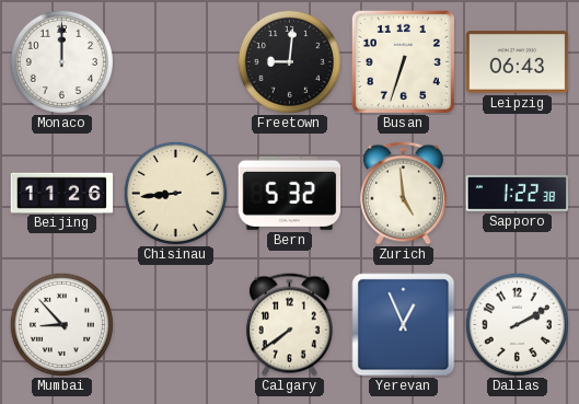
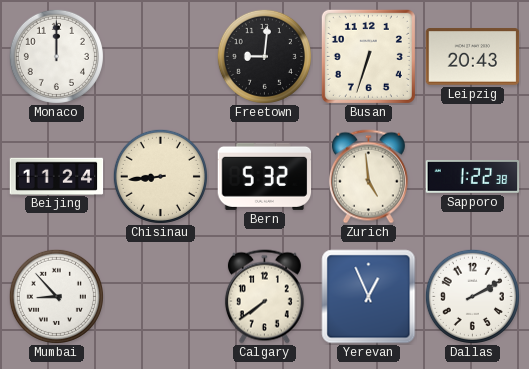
Leipzig: 06:43 -> 20:43 (473, 57)
Beijing: 11:26 -> 11:24 (57, 176)
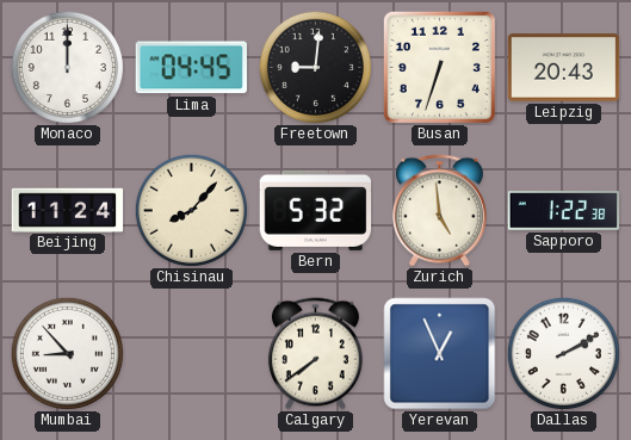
Lima: none -> 04:45 (191, 68)
Chisinau: 8:44 -> 8:07 (191, 210)
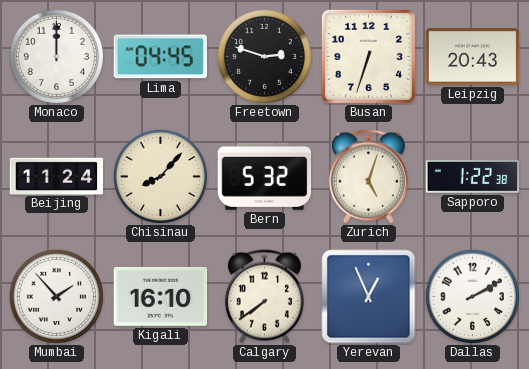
Freetown: 9:01 -> 2:48 (264, 56)
Zurich: 4:59 -> 5:03 (368, 177)
Mumbai: 8:53 -> 1:53 (56, 296)
Kigali: none -> 16:10 (161, 297)
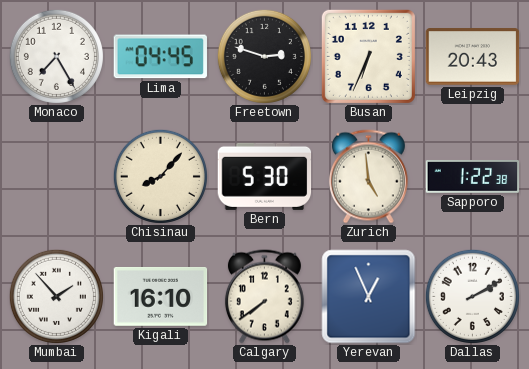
Monaco: 12:00 -> 7:25 (56, 56)
Busan: 6:33 -> 6:34 (368, 56)
Beijing: 11:24 -> none (57, 176)
Bern: 5:32 -> 5:30 (265, 176)
Zurich: 5:03 -> 4:59 (368, 177)
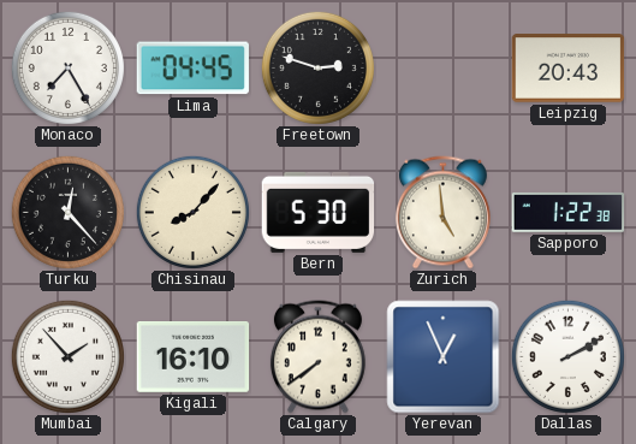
Busan: 6:34 -> none (368, 56)
Turku: none -> 12:23 (67, 212)
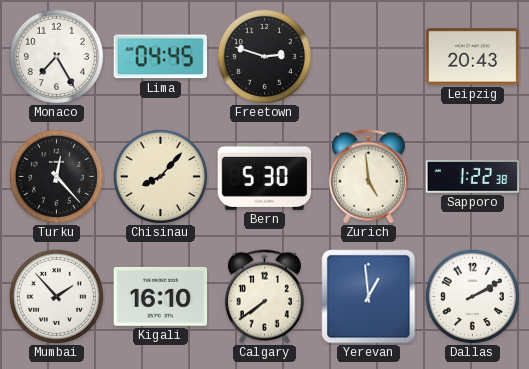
Yerevan: 12:56 -> 12:59 (369, 297)
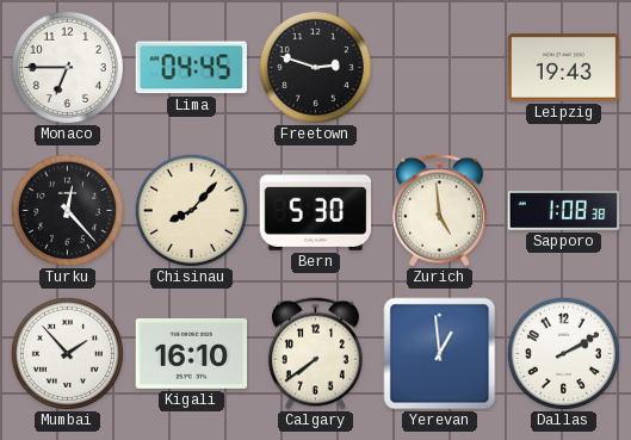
Monaco: 7:25 -> 6:45 (67, 67)
Leipzig: 20:43 -> 19:43 (564, 68)
Sapporo: 1:22 -> 1:08 (564, 210)
